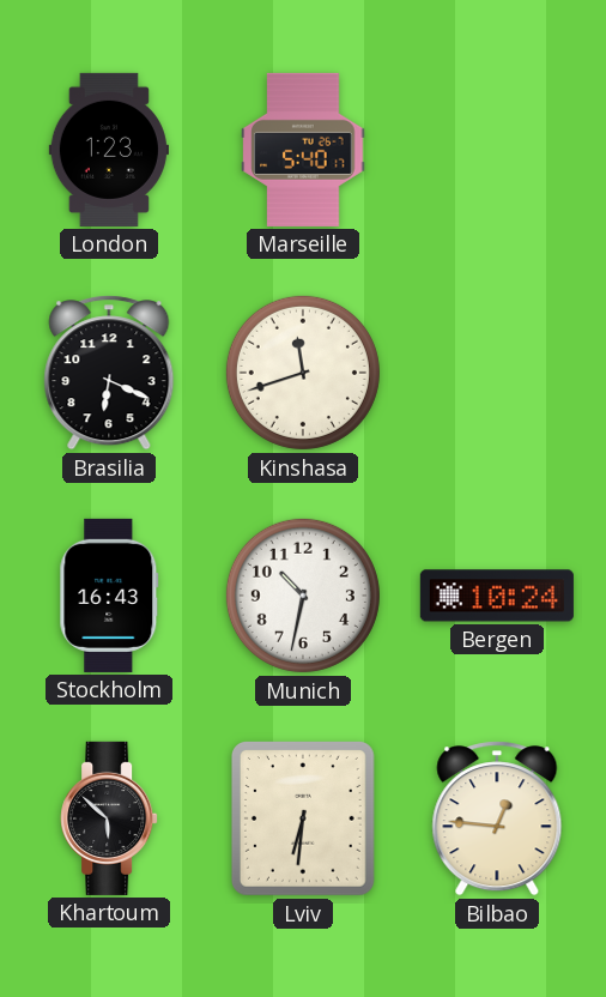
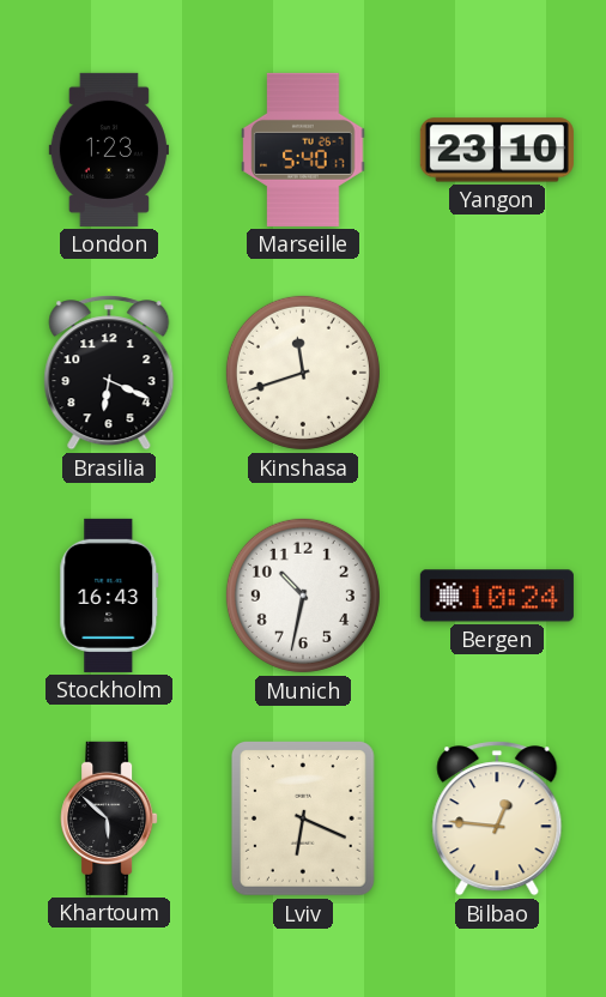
Yangon: none -> 23:10 (497, 150)
Lviv: 6:31 -> 6:19 (303, 820)
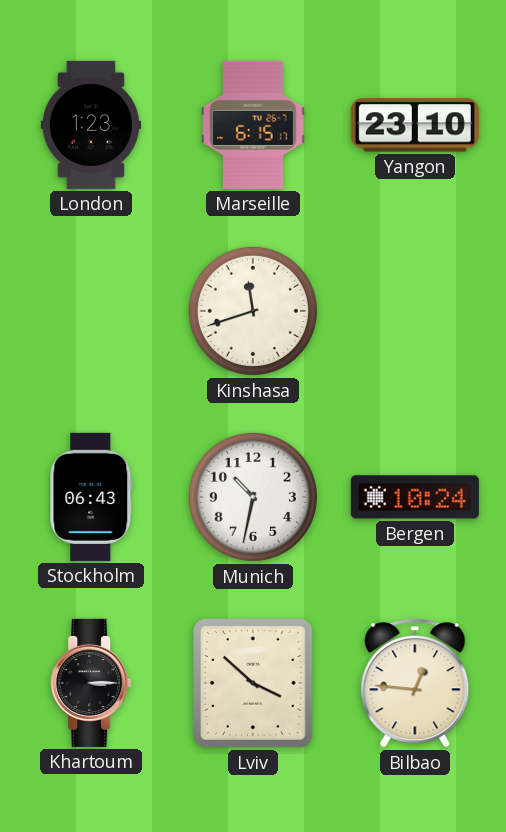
Marseille: 5:40 -> 6:15 (253, 125)
Brasilia: 6:19 -> none (109, 373)
Stockholm: 16:43 -> 06:43 (91, 497)
Khartoum: 5:52 -> 3:15 (91, 683)
Lviv: 6:19 -> 3:52 (253, 684)
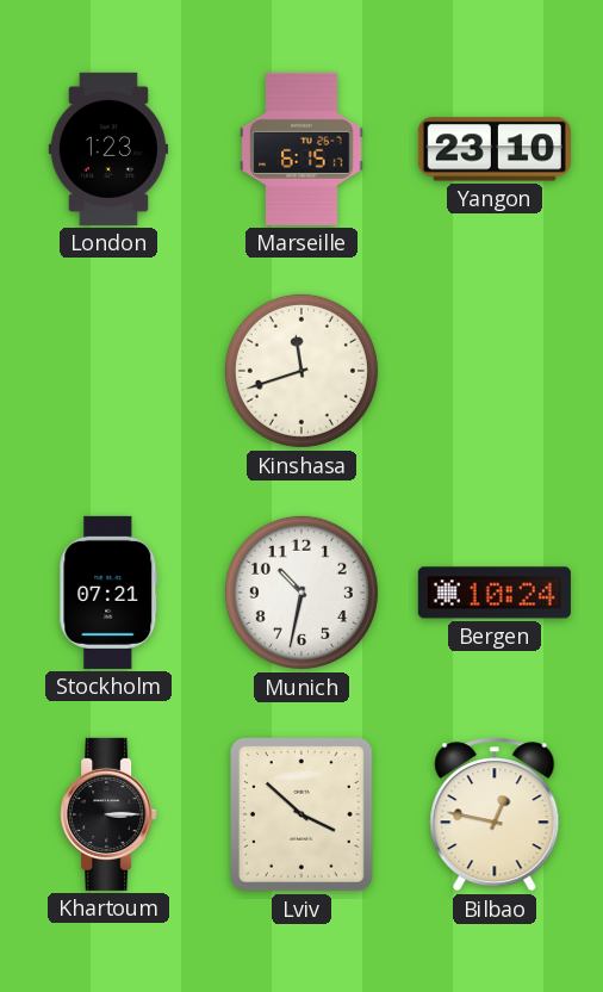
Stockholm: 06:43 -> 07:21 (108, 593)
Bilbao: 12:46 -> 12:47 (495, 814)
